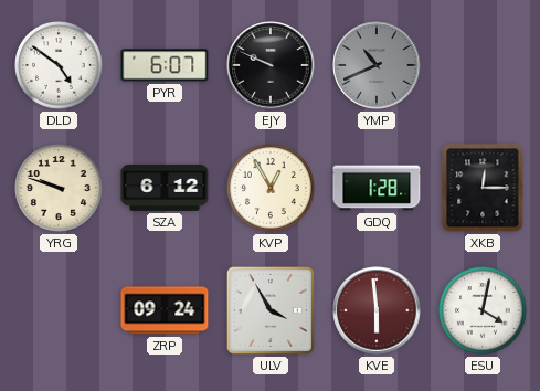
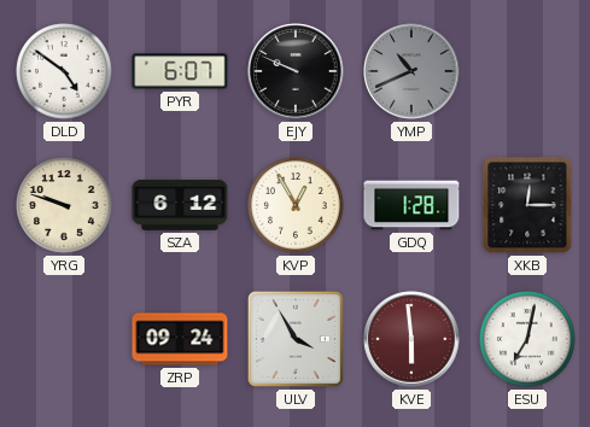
ESU: 4:02 -> 7:02 (527, 340)
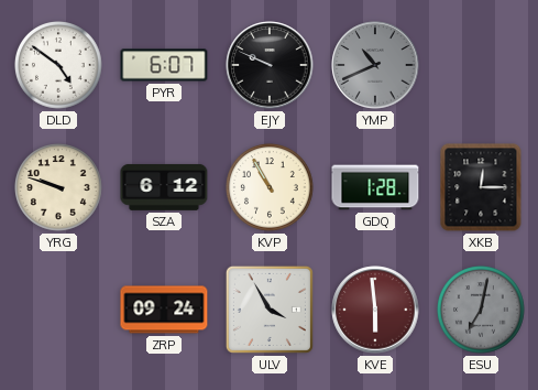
KVP: 12:55 -> 10:55 (270, 188)
ESU dial: white -> grey (481, 311)
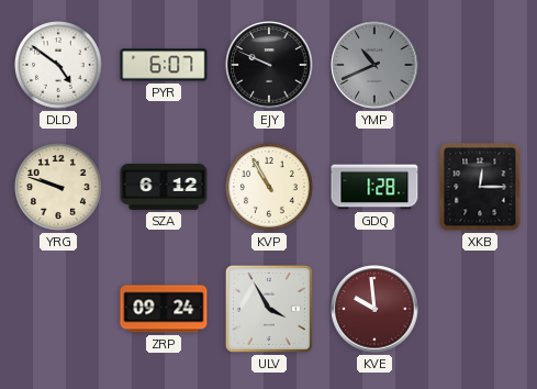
KVE: 5:59 -> 9:59 (374, 309)
ESU: 7:02 -> none (481, 311)
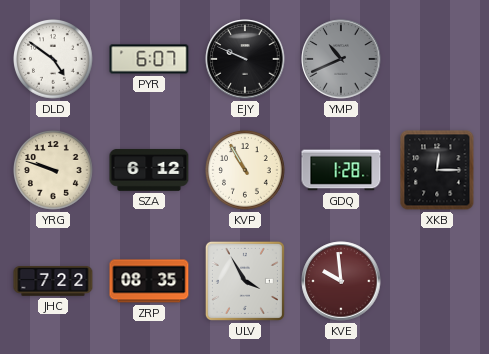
JHC: none -> 7:22 (53, 282)
ZRP: 09:24 -> 08:35 (149, 281)
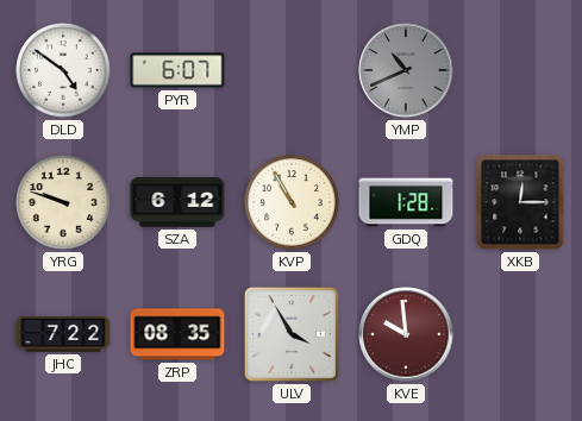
EJY: 9:49 -> none (245, 59)
